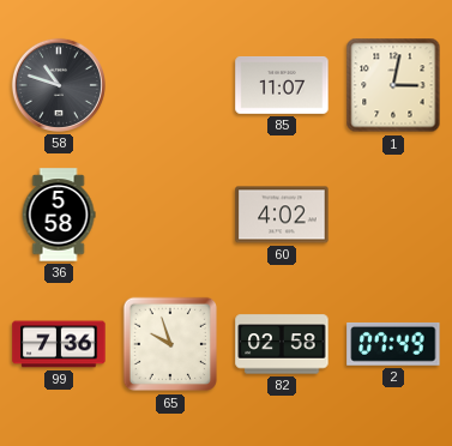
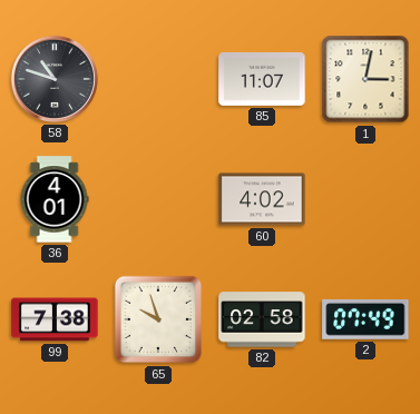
36: 5:58 -> 4:01 (55, 199)
99: 7:36 -> 7:38 (55, 319)
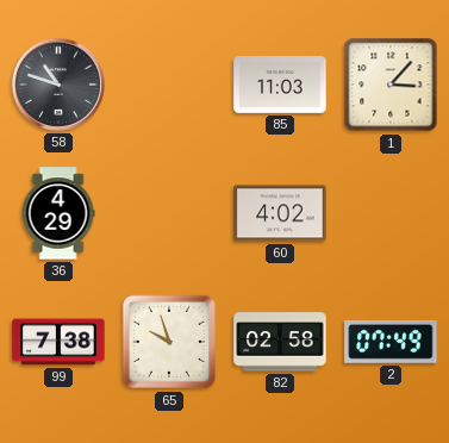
85: 11:07 -> 11:03 (280, 85)
1: 3:02 -> 3:07 (391, 85)
36: 4:01 -> 4:29 (58, 213)
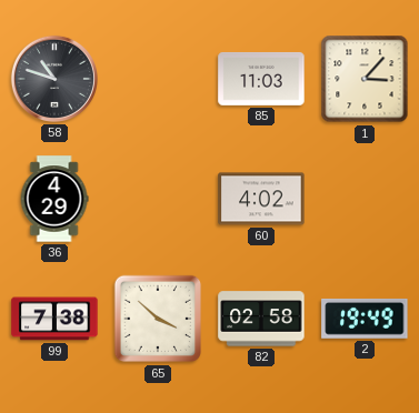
65: 9:57 -> 3:52 (158, 319)
2: 07:49 -> 19:49 (365, 319)
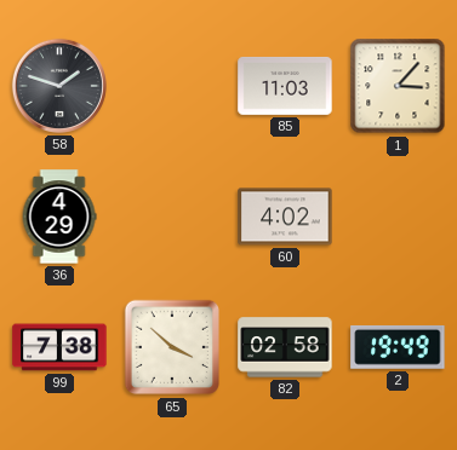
58: 10:48 -> 1:48 (59, 86)
